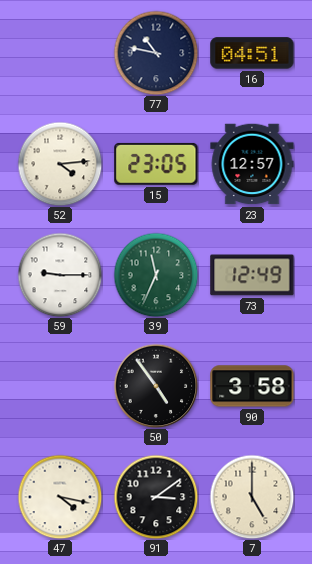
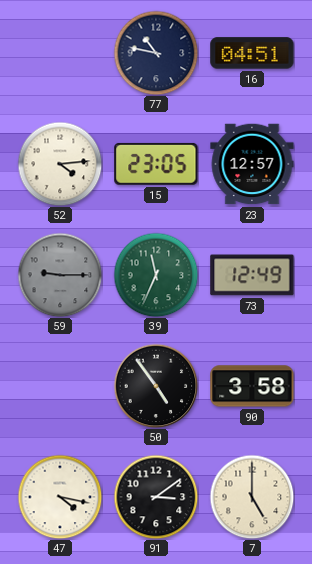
59 dial: white -> grey (60, 275)
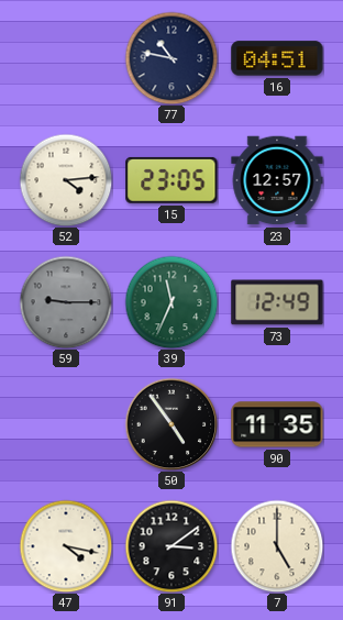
90: 3:58 -> 11:35 (277, 424)
